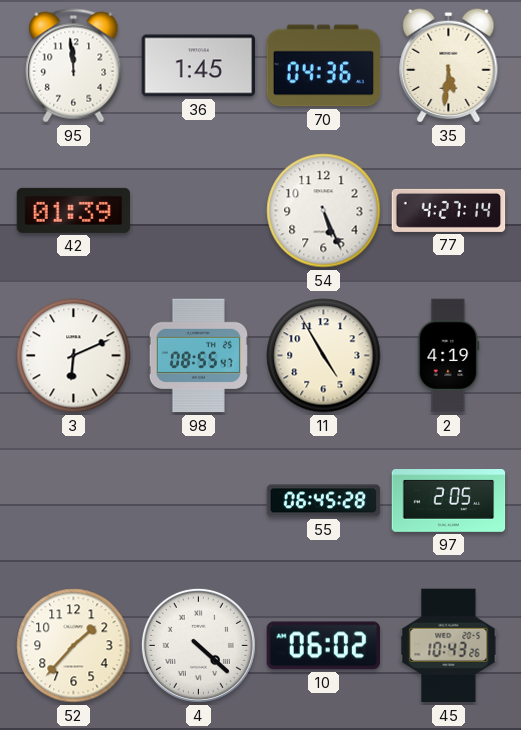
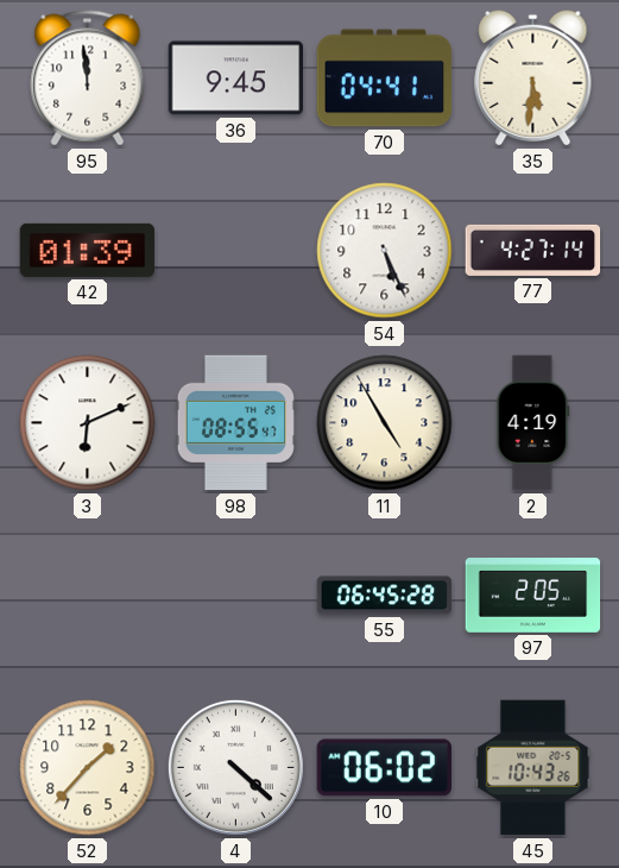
36: 1:45 -> 9:45 (236, 78)
70: 04:36 -> 04:41 (385, 78)
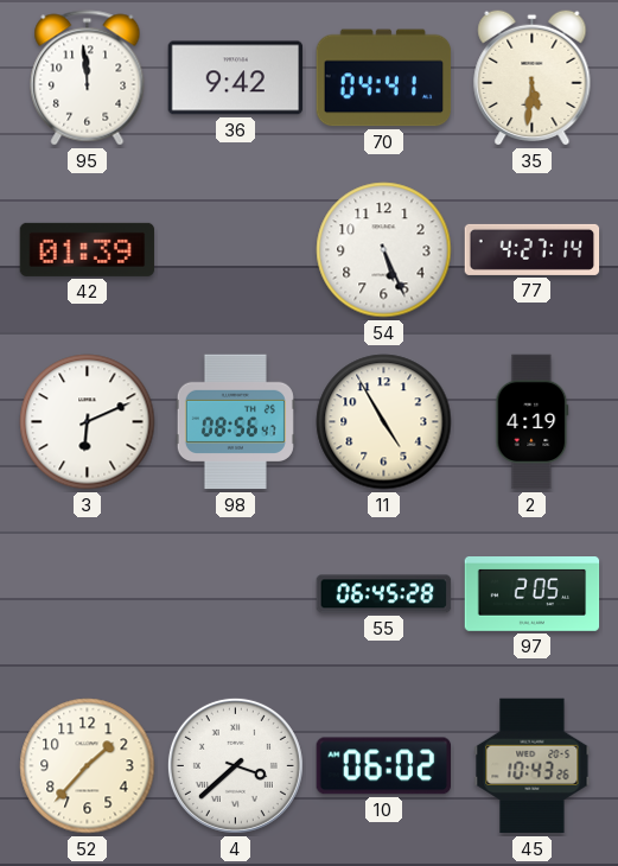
36: 9:45 -> 9:42 (236, 78)
98: 08:55 -> 08:56 (235, 422)
4: 4:22 -> 3:38 (235, 765)
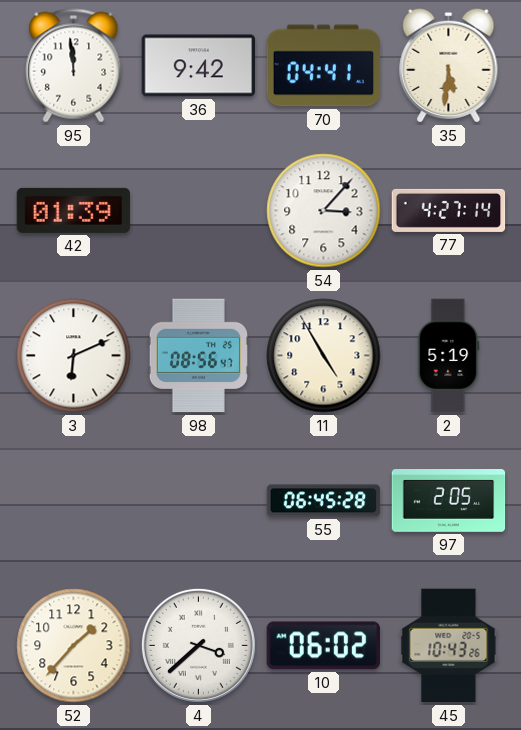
54: 5:26 -> 3:07 (324, 211)
2: 4:19 -> 5:19 (449, 356)
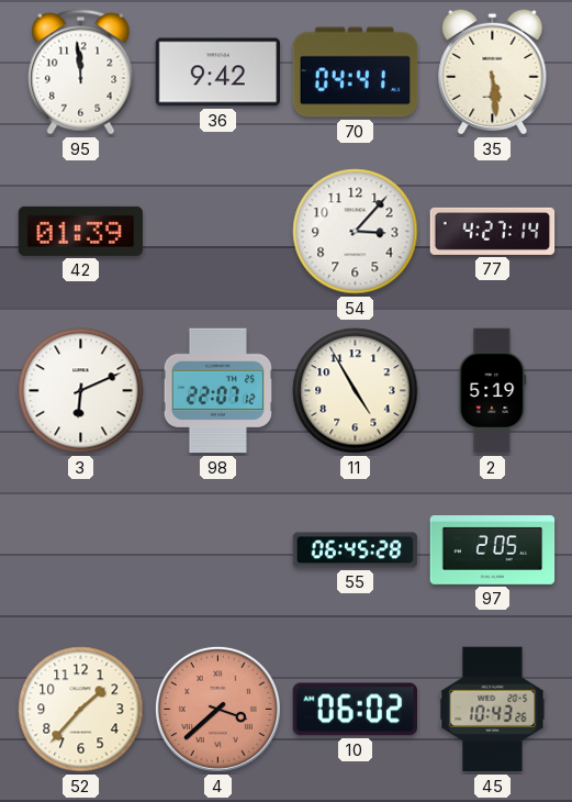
35: 5:31 -> 5:29 (493, 71)
98: 08:56 -> 22:07 (217, 391)
4 dial: white -> salmon (217, 709)
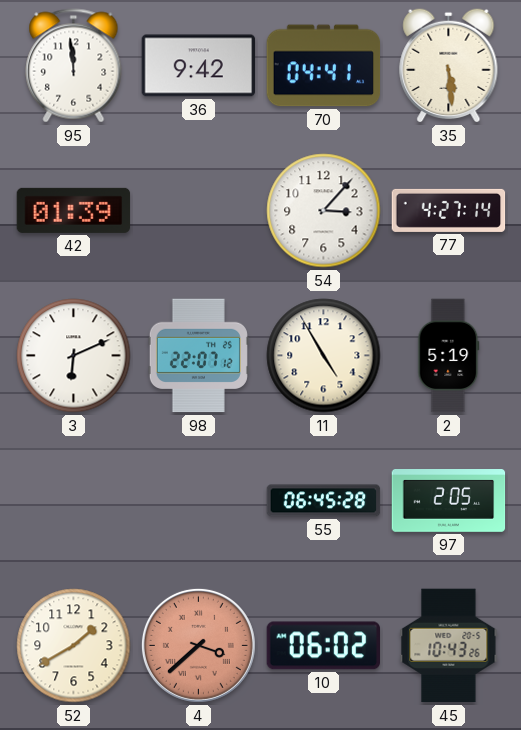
52: 1:37 -> 1:40 (74, 646)
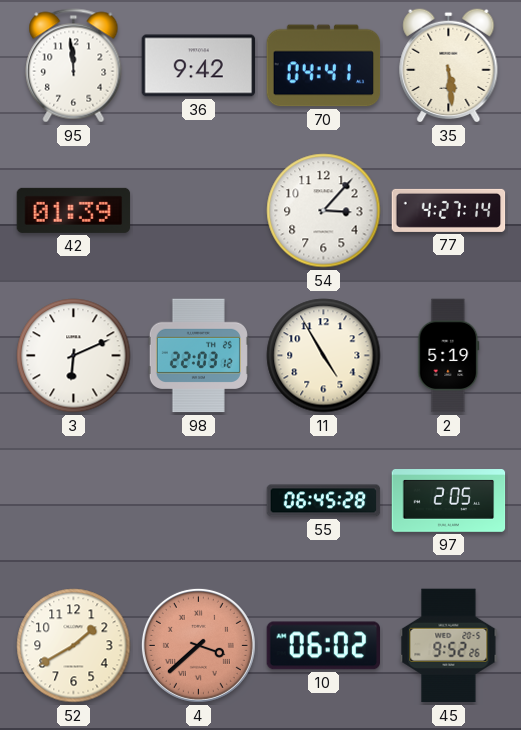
98: 22:07 -> 22:03 (198, 356)
45: 10:43 -> 9:52 (449, 646)
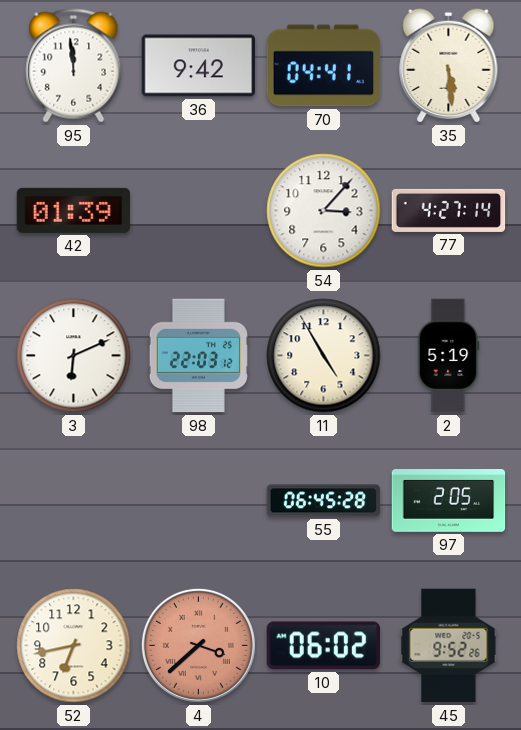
52: 1:40 -> 6:43 (74, 646)
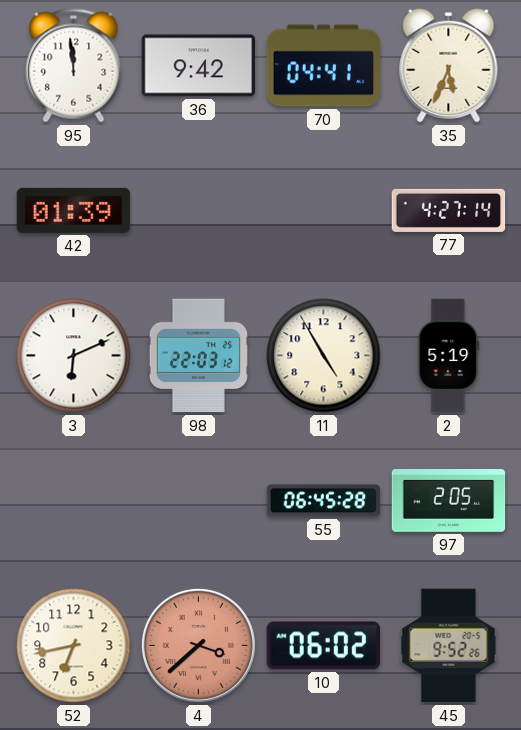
35: 5:29 -> 5:34 (449, 65)
54: 3:07 -> none (324, 211)
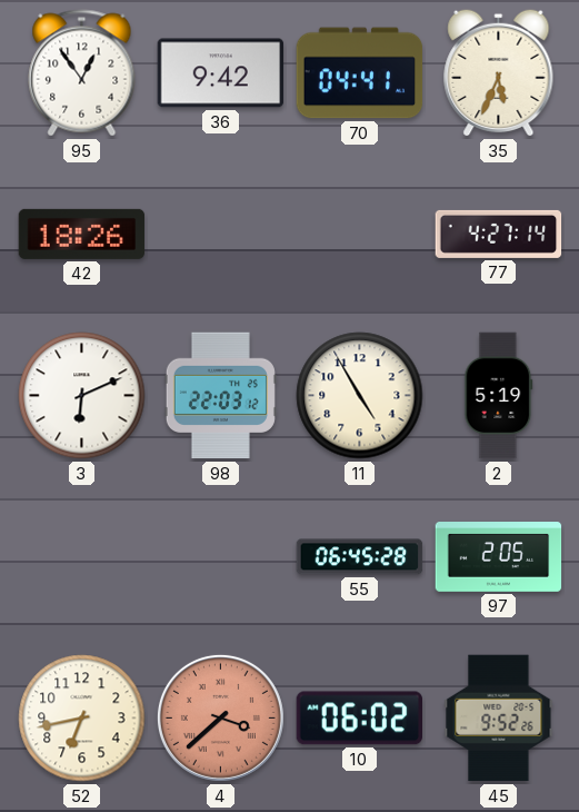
95: 11:59 -> 12:54 (82, 73)
42: 01:39 -> 18:26 (82, 234)
